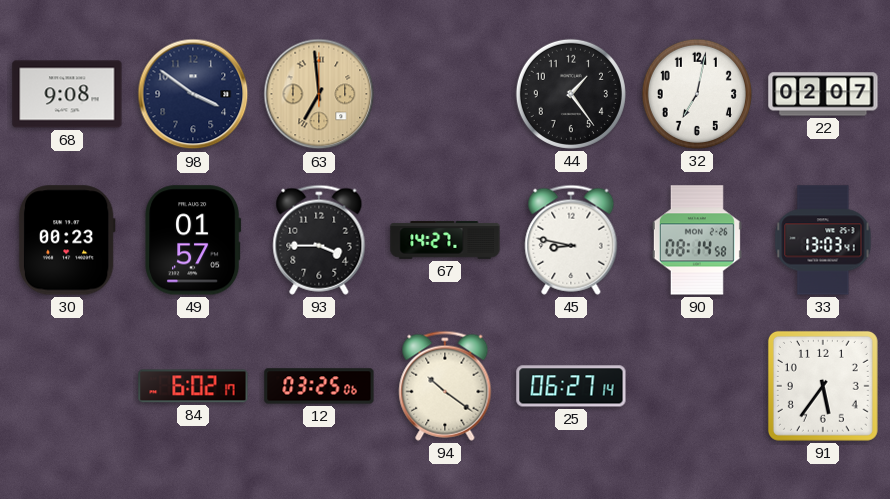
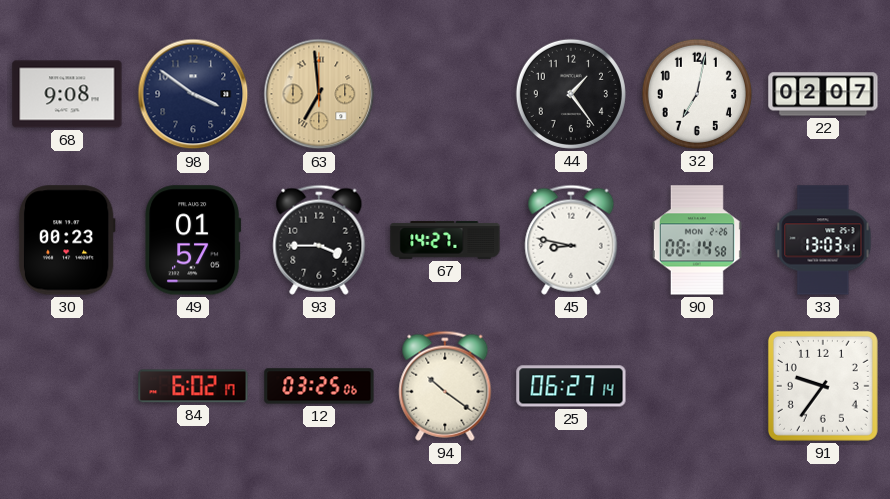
91: 5:36 -> 9:36 (823, 386)
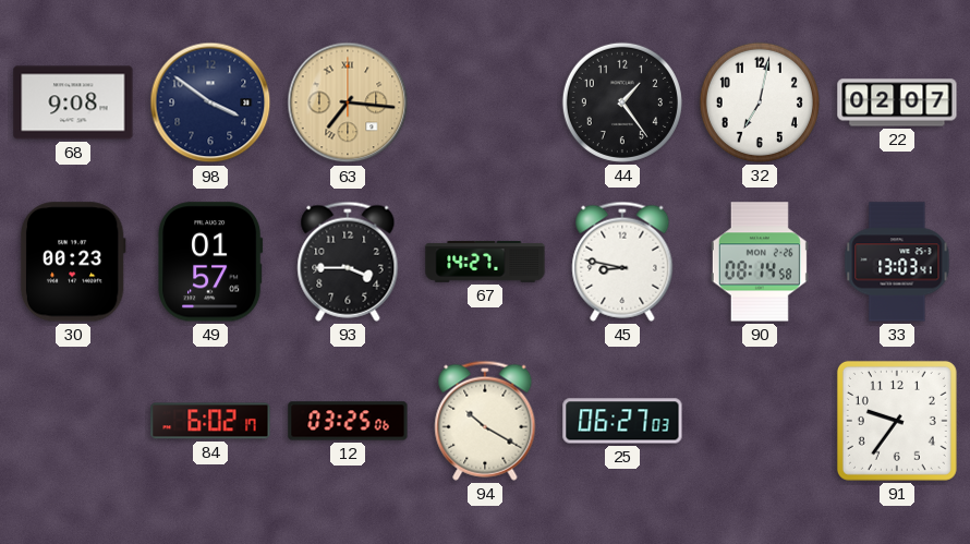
63: 6:59 -> 7:16 (348, 102)
94: 10:21 -> 10:20 (485, 421)
25: 06:27:14 -> 06:27:03 (622, 421)
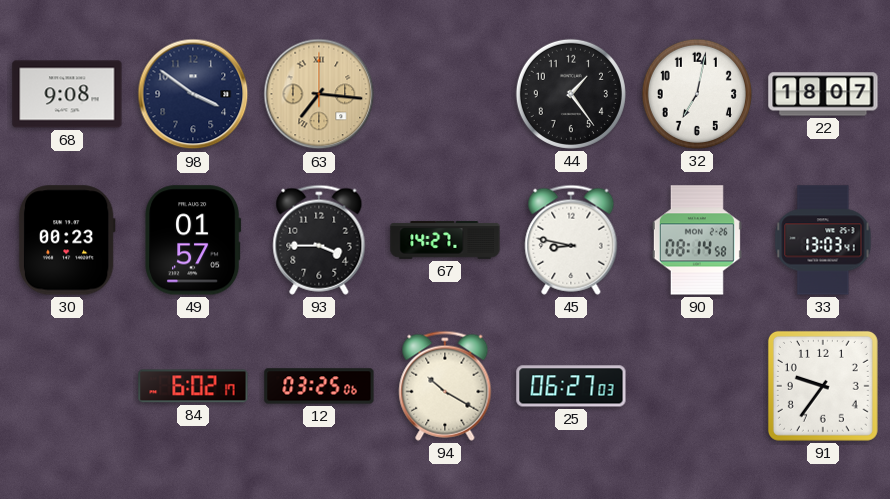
22: 02:07 -> 18:07 (823, 94)
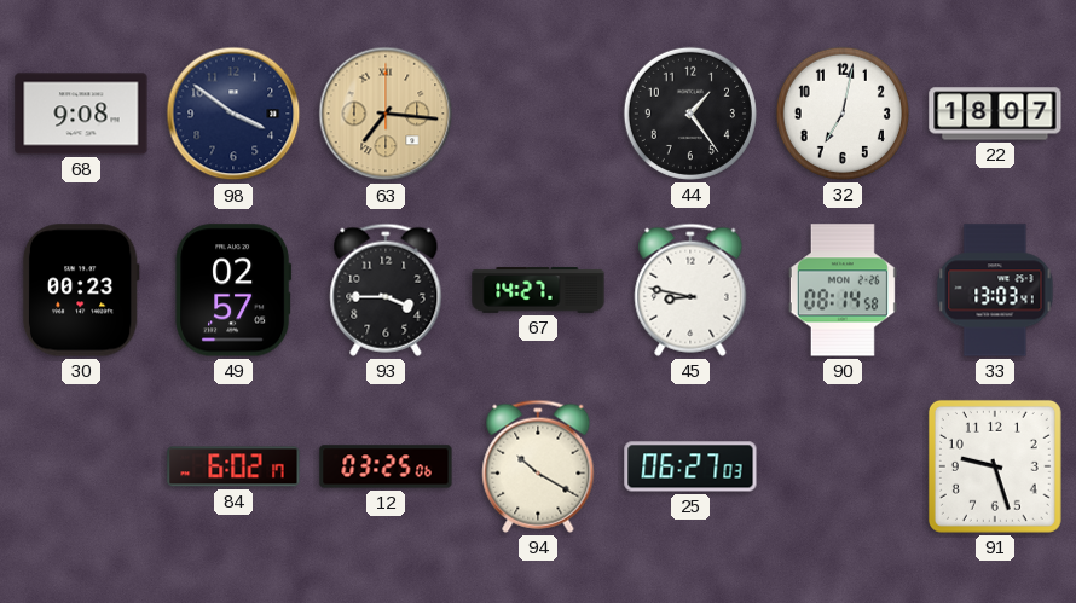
49: 01:57 -> 02:57 (233, 290)
91: 9:36 -> 9:27 (995, 466)
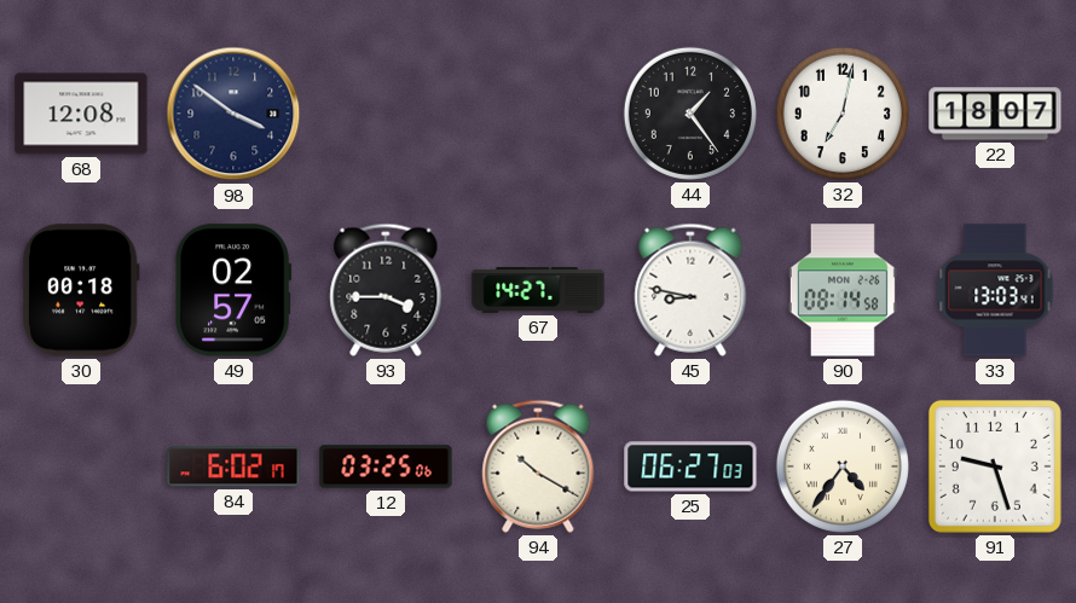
68: 9:08 -> 12:08 (81, 114)
63: 7:16 -> none (386, 114)
30: 00:23 -> 00:18 (81, 290)
27: none -> 4:36 (843, 466)
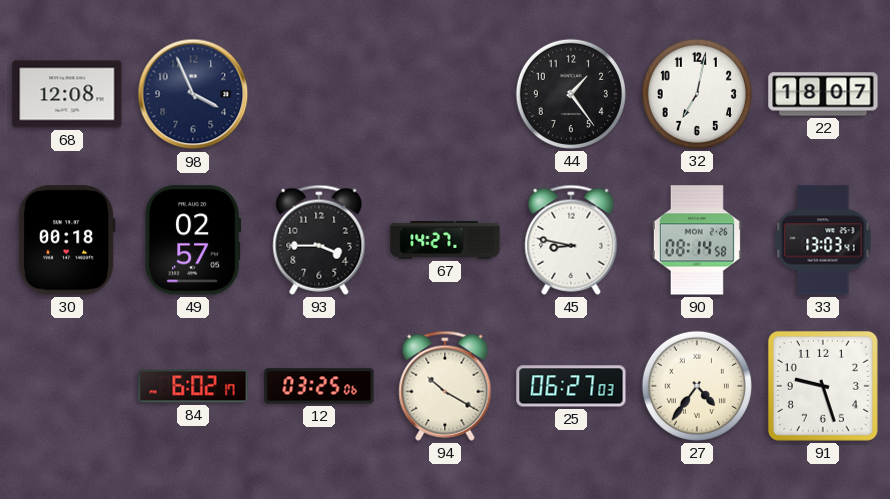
98: 3:51 -> 3:56 (193, 94)
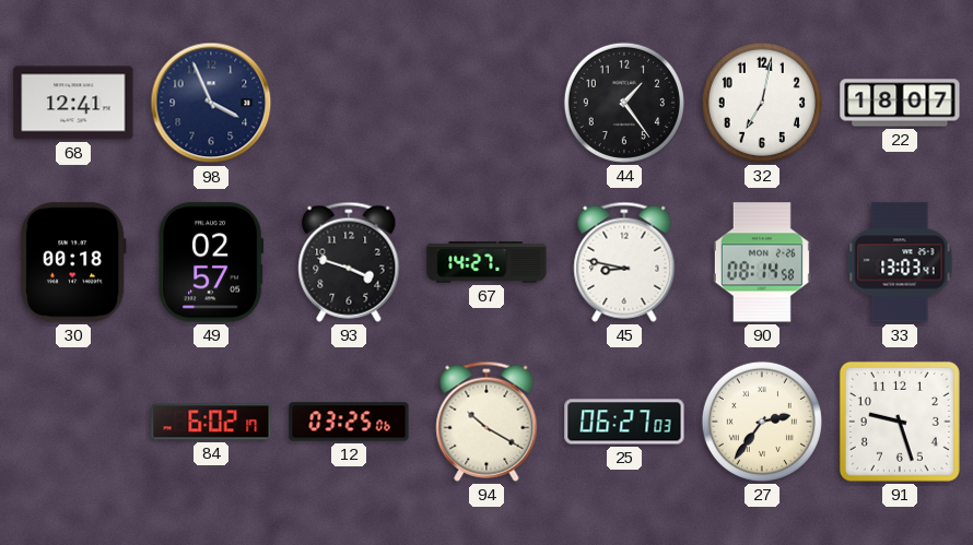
68: 12:08 -> 12:41 (73, 103)
93: 3:45 -> 3:48 (349, 262)
27: 4:36 -> 2:36 (762, 422)
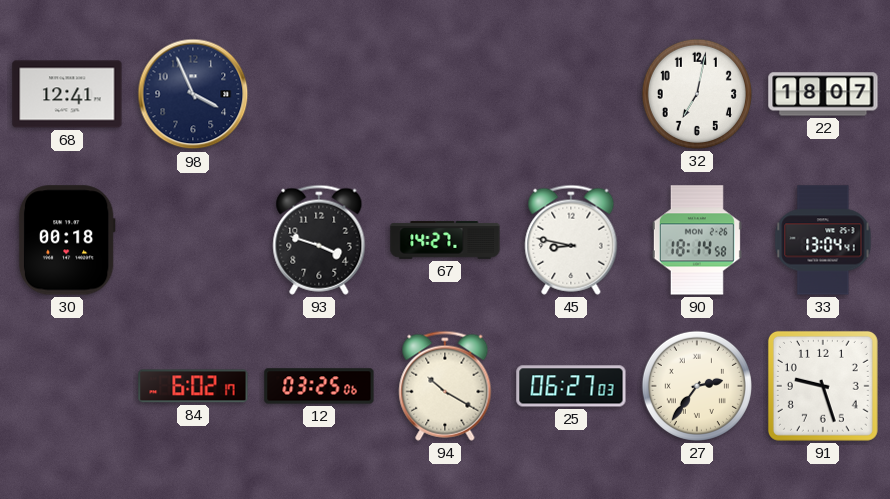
44: 1:24 -> none (624, 103)
49: 02:57 -> none (211, 262)
90: 08:14 -> 18:14 (697, 240)
33: 13:03 -> 13:04 (823, 240)
